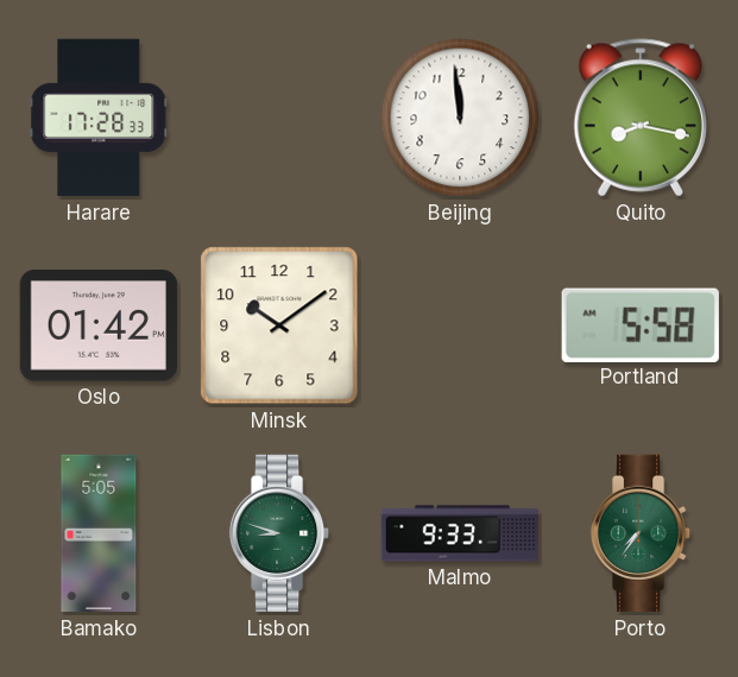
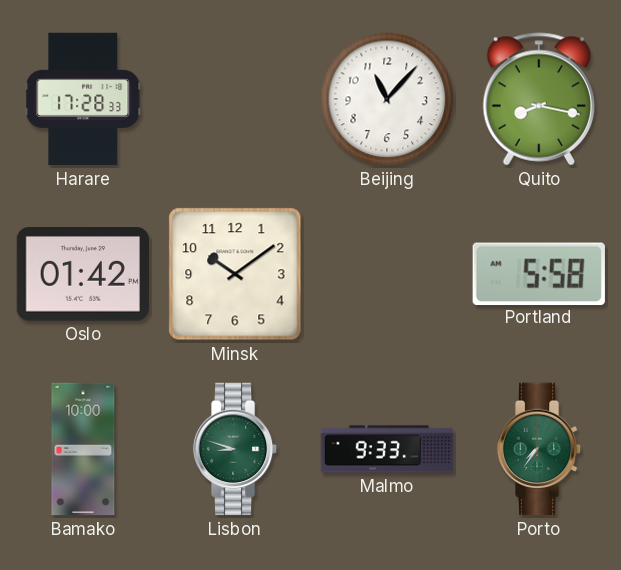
Beijing: 11:59 -> 11:07 (387, 99)
Bamako: 5:05 -> 10:00 (83, 449)
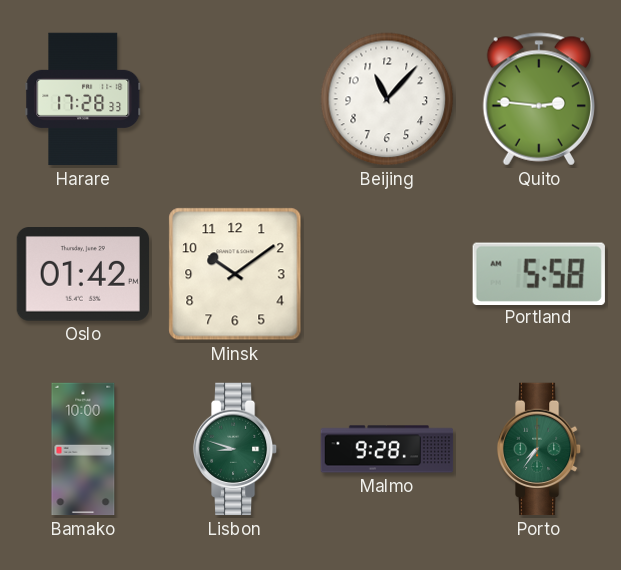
Quito: 8:17 -> 2:46 (538, 99)
Malmo: 9:33 -> 9:28 (387, 449)
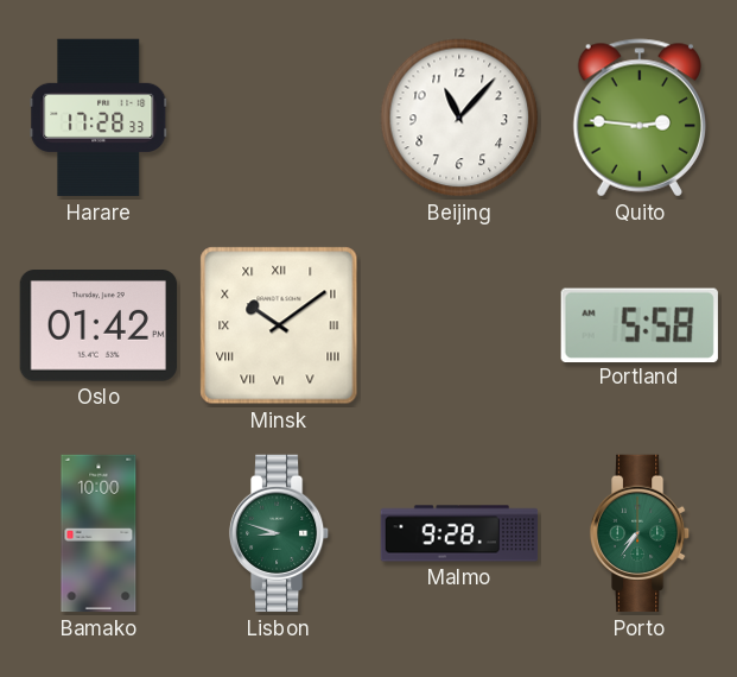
Minsk numerals: Arabic -> Roman (279, 325)
